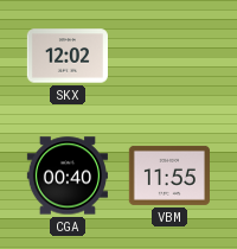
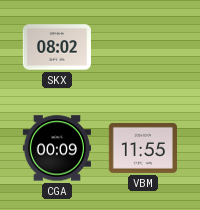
SKX: 12:02 -> 08:02 (57, 47)
CGA: 00:40 -> 00:09 (57, 148)
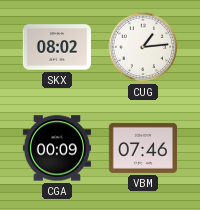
CUG: none -> 1:14 (143, 47)
VBM: 11:55 -> 07:46 (143, 148)
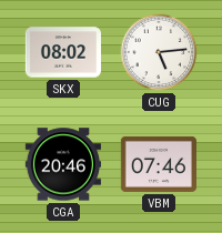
CUG: 1:14 -> 5:14 (159, 52)
CGA: 00:09 -> 20:46 (63, 164)
